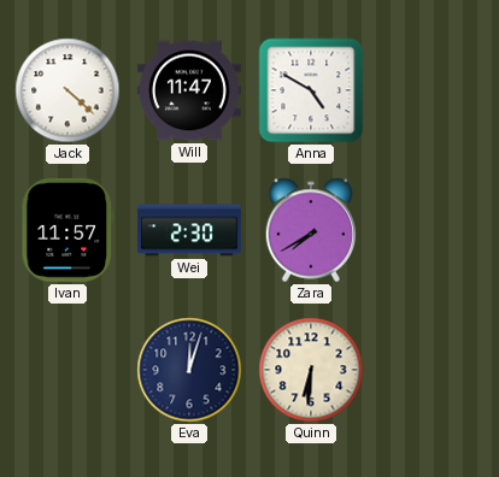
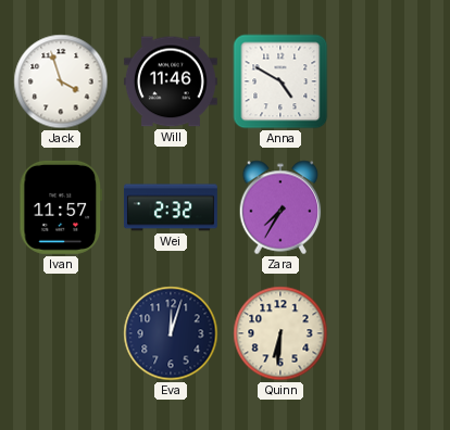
Jack: 4:22 -> 3:57 (61, 81)
Will: 11:47 -> 11:46 (171, 81)
Wei: 2:30 -> 2:32 (171, 207)
Zara: 7:40 -> 7:35 (280, 207)
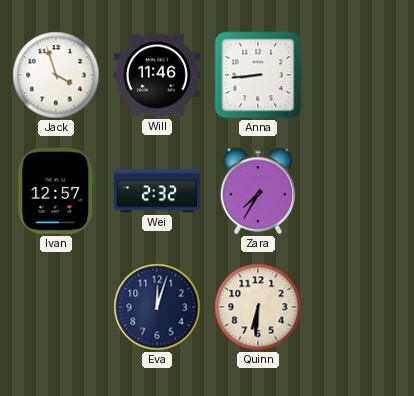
Anna: 4:50 -> 8:44 (258, 75)
Ivan: 11:57 -> 12:57 (55, 191)
